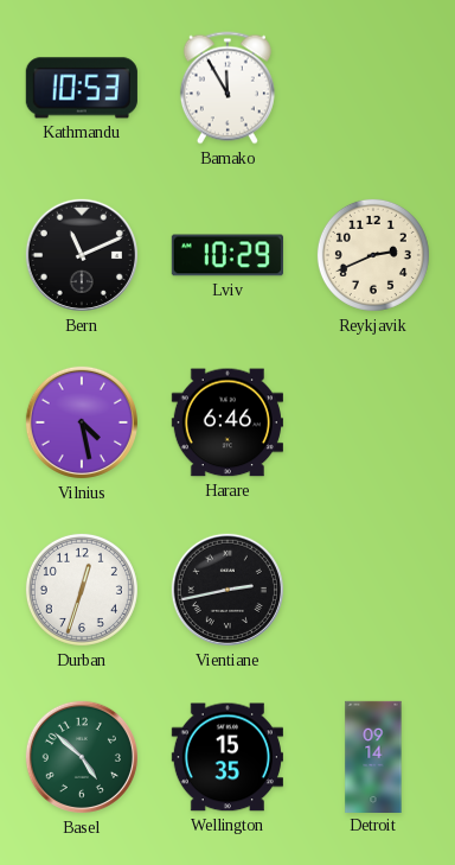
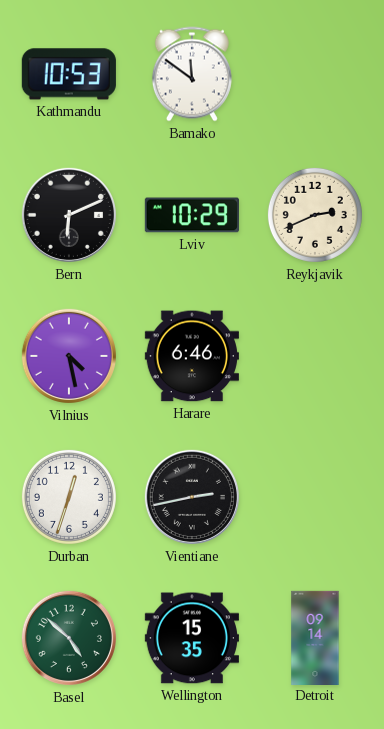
Bamako: 11:55 -> 11:51 (192, 74)
Bern: 11:11 -> 6:11 (69, 215)
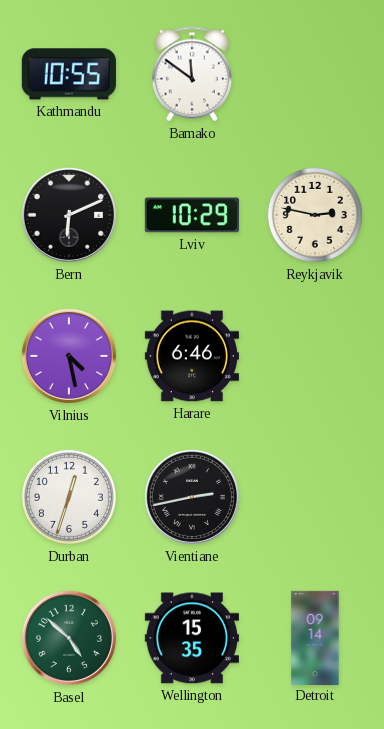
Kathmandu: 10:53 -> 10:55 (69, 74)
Reykjavik: 2:41 -> 2:47 (315, 215)
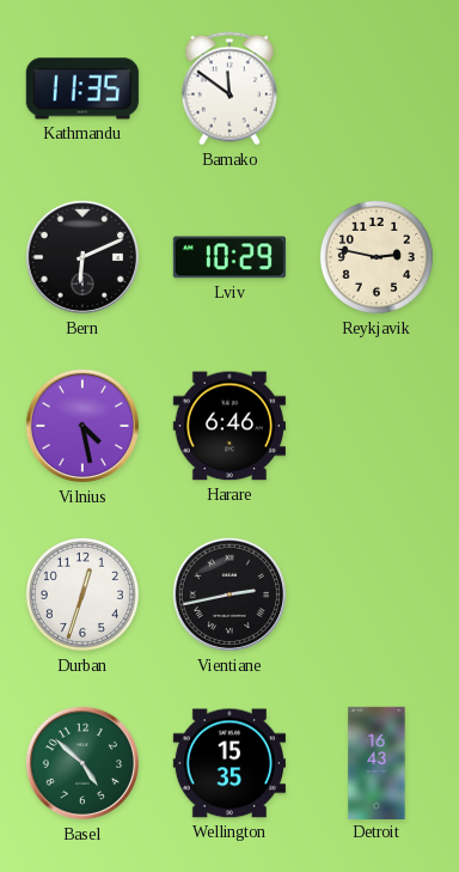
Kathmandu: 10:55 -> 11:35 (82, 89)
Detroit: 09:14 -> 16:43 (377, 762)
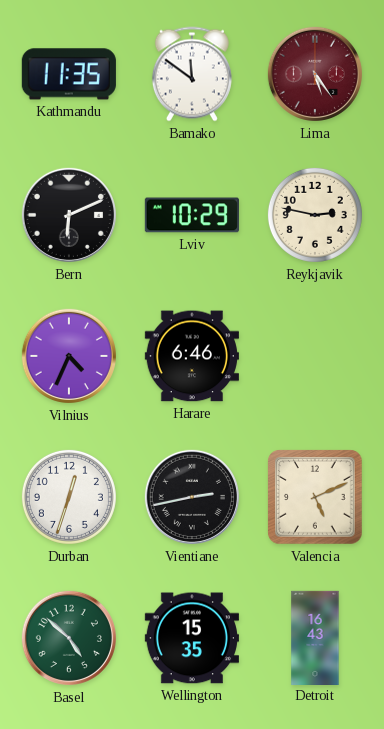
Lima: none -> 5:24 (315, 74)
Vilnius: 4:28 -> 4:34 (69, 356)
Valencia: none -> 5:11 (315, 497)
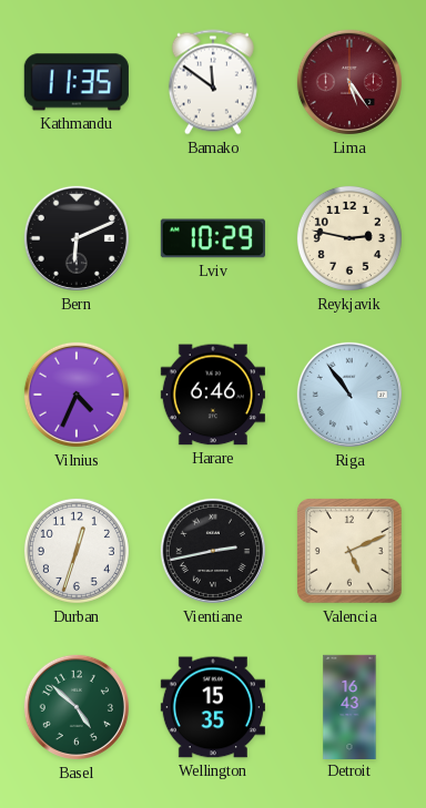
Riga: none -> 10:54 (349, 395)
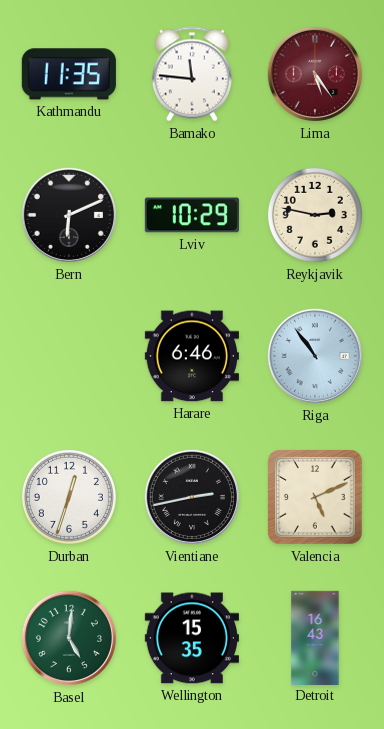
Bamako: 11:51 -> 11:46 (192, 74)
Vilnius: 4:34 -> none (77, 395)
Basel: 4:52 -> 5:01 (69, 638)
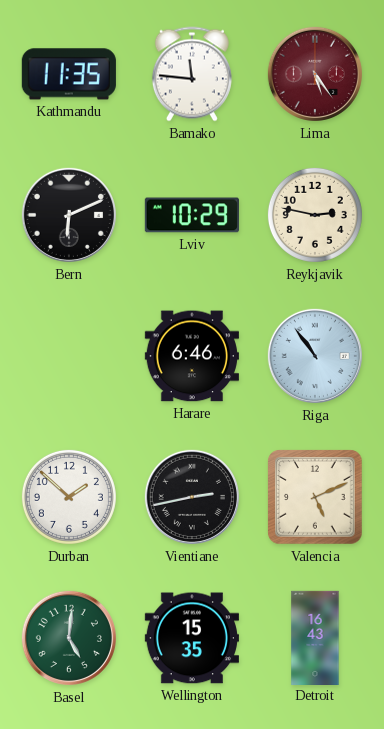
Durban: 12:33 -> 1:52 (69, 497)
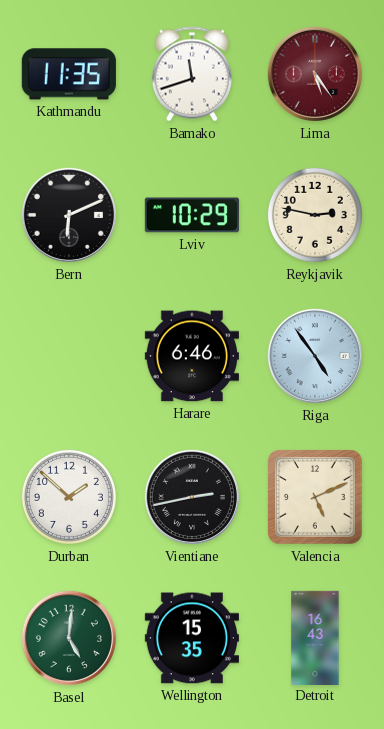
Bamako: 11:46 -> 11:42 (192, 74)
Riga: 10:54 -> 4:54 (315, 356)
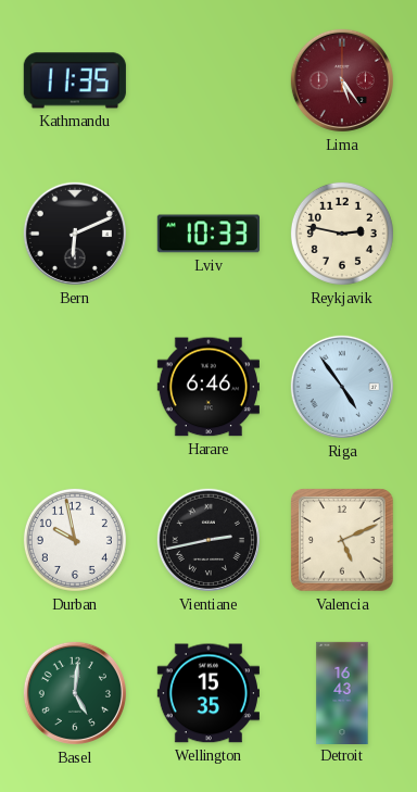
Bamako: 11:42 -> none (192, 74)
Lviv: 10:29 -> 10:33 (208, 234)
Durban: 1:52 -> 9:58 (75, 540)
